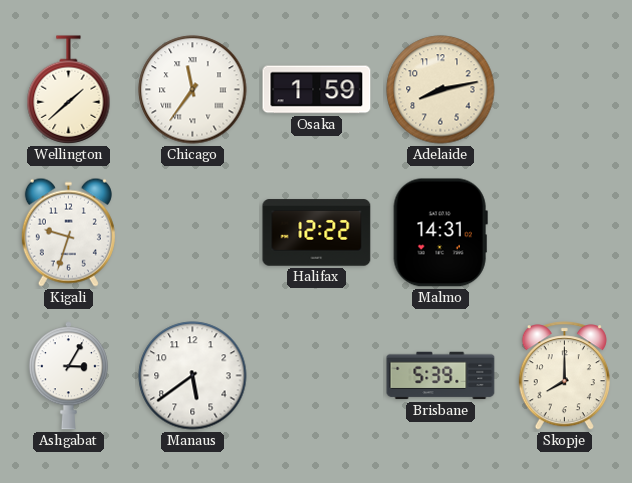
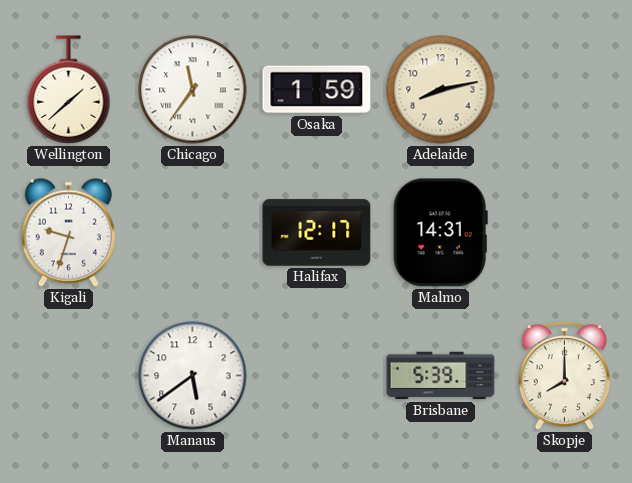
Halifax: 12:22 -> 12:17 (317, 233)
Ashgabat: 3:05 -> none (68, 376)
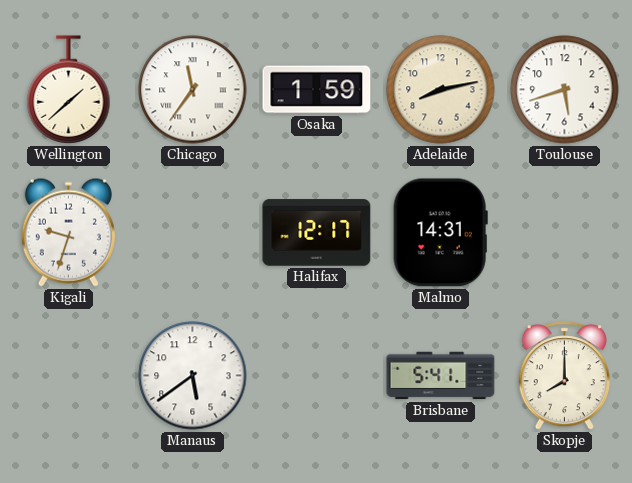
Toulouse: none -> 5:42 (565, 90)
Brisbane: 5:39 -> 5:41 (441, 376)
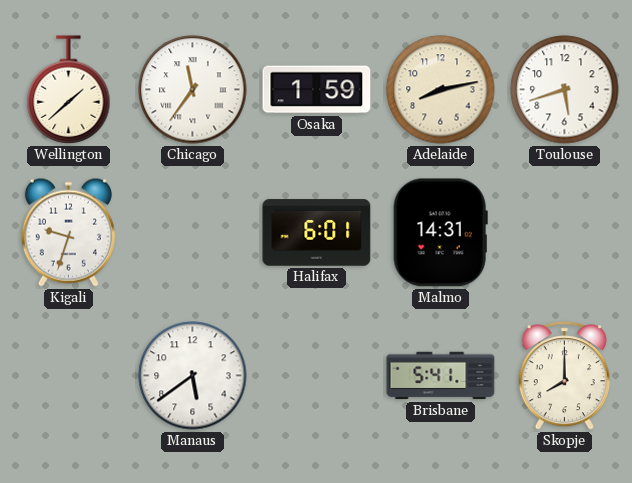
Halifax: 12:17 -> 6:01 (317, 233)
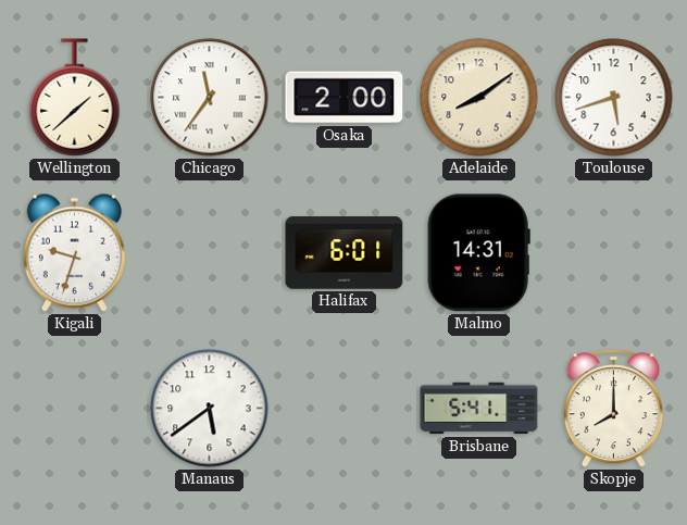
Osaka: 1:59 -> 2:00 (345, 98)
Adelaide: 8:13 -> 8:09 (479, 98)
